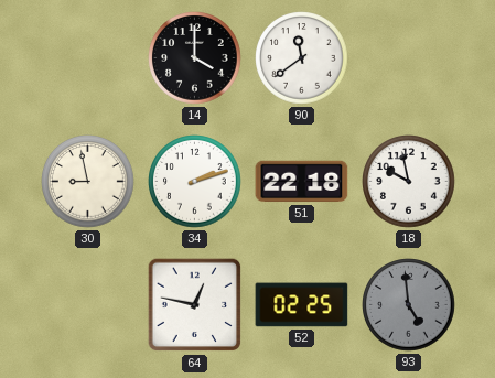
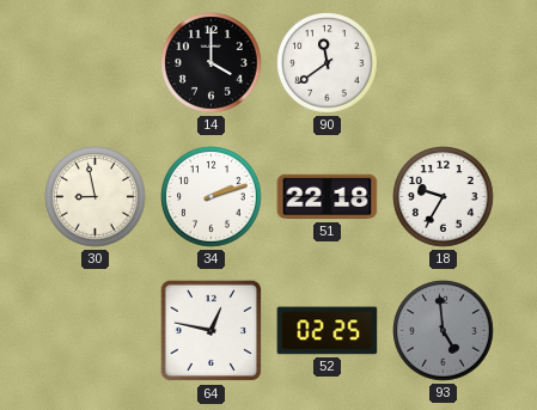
18: 9:58 -> 9:35 (444, 197)
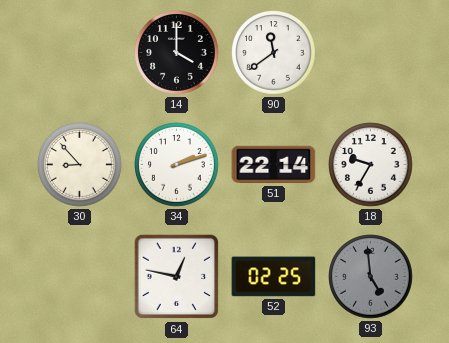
30: 8:58 -> 8:53 (80, 165)
51: 22:18 -> 22:14 (274, 165)
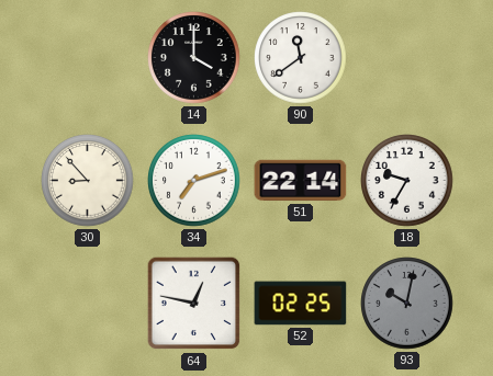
34: 2:12 -> 7:12 (194, 181)
93: 4:59 -> 10:02 (407, 304)
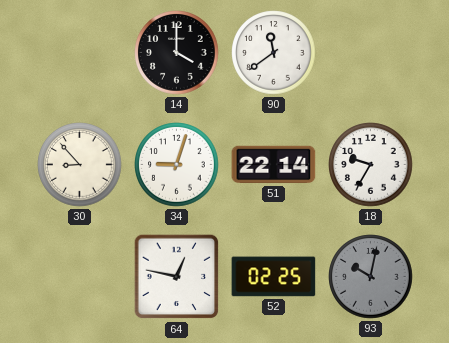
34: 7:12 -> 9:03 (177, 165)
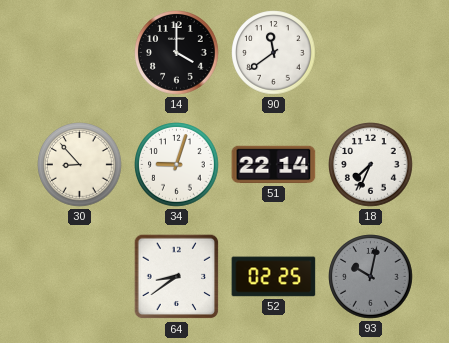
18: 9:35 -> 7:34 (371, 165)
64: 12:47 -> 8:39 (177, 277)
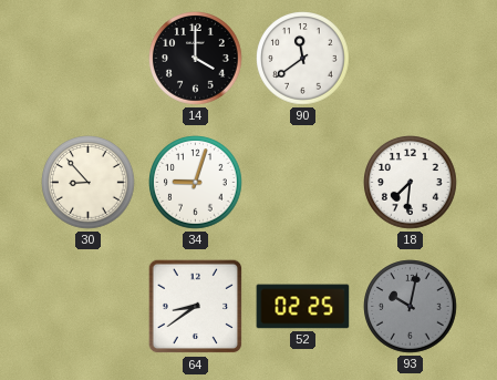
51: 22:14 -> none (274, 165)
18: 7:34 -> 7:31 (411, 183)
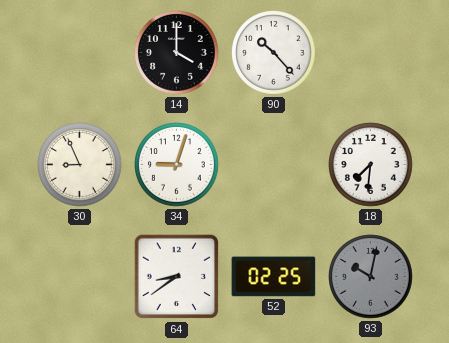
90: 11:39 -> 10:23 (274, 53)
30: 8:53 -> 8:56 (80, 165)
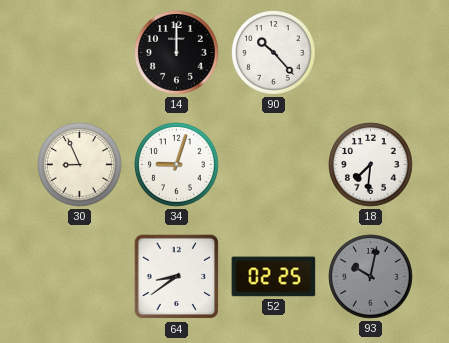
14: 4:00 -> 12:00 (177, 53)
